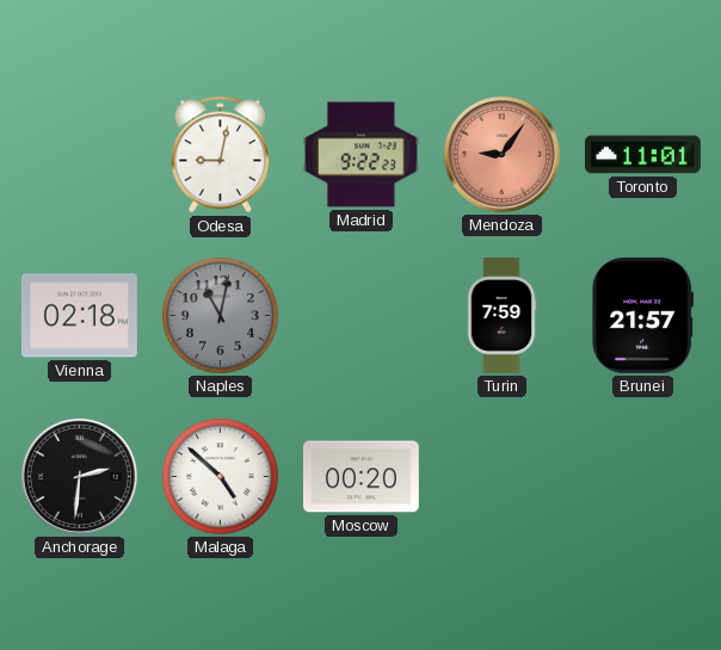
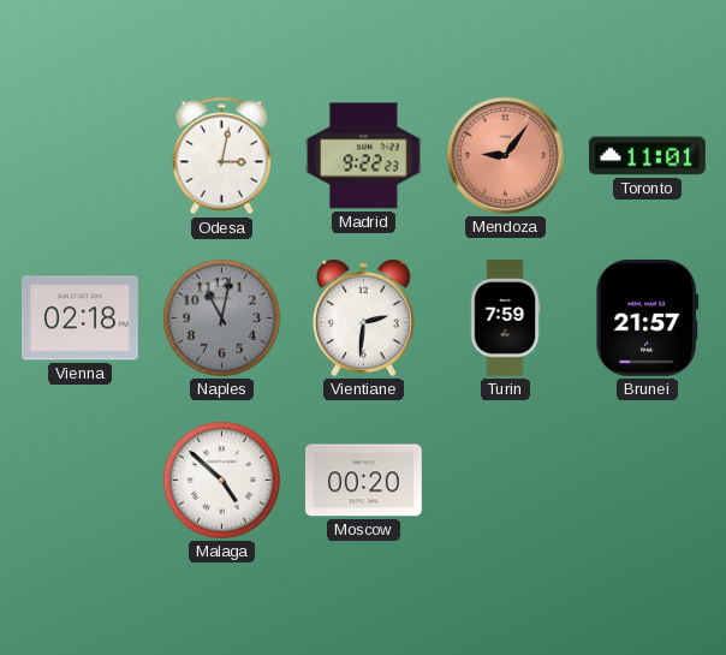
Odesa: 9:02 -> 3:02 (221, 156)
Vientiane: none -> 2:31 (363, 317)
Anchorage: 2:31 -> none (79, 476)
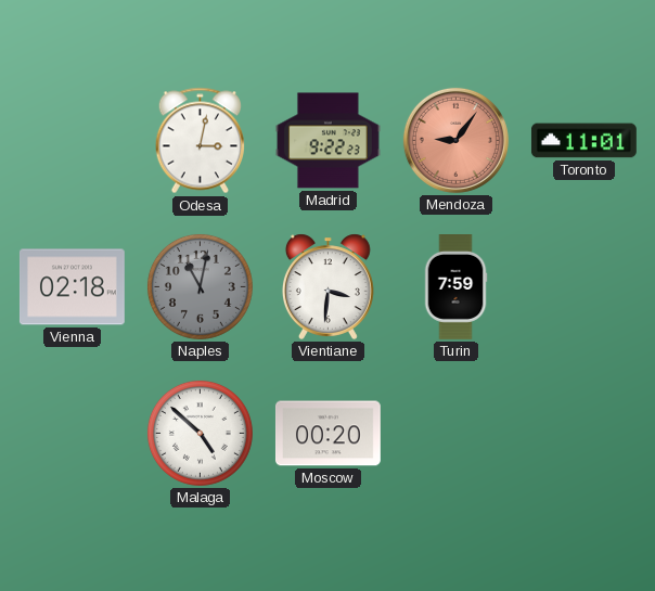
Vientiane: 2:31 -> 3:31 (327, 286)
Brunei: 21:57 -> none (648, 317)
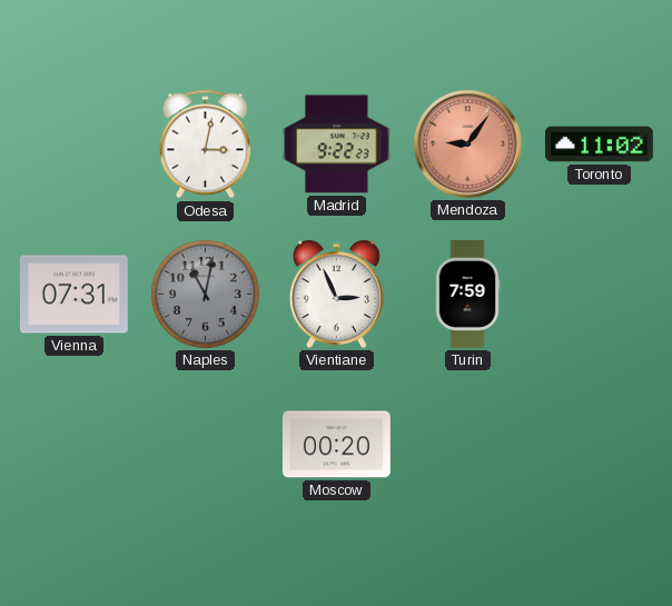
Toronto: 11:01 -> 11:02 (599, 145)
Vienna: 02:18 -> 07:31 (73, 295)
Vientiane: 3:31 -> 2:56 (336, 294)
Malaga: 4:52 -> none (200, 433)
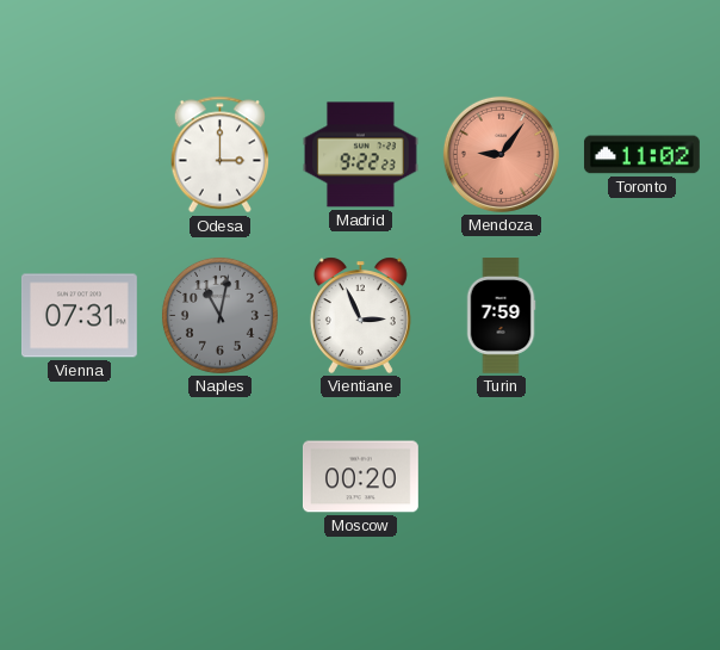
Odesa: 3:02 -> 3:00 (219, 155)
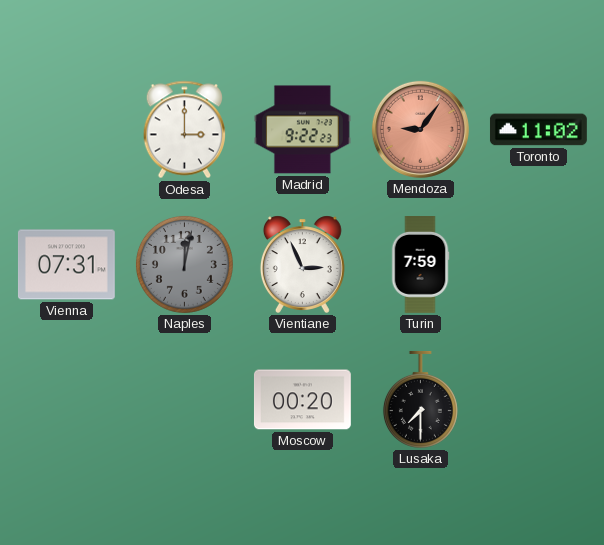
Naples: 11:02 -> 12:02 (184, 264)
Lusaka: none -> 7:30 (420, 399)
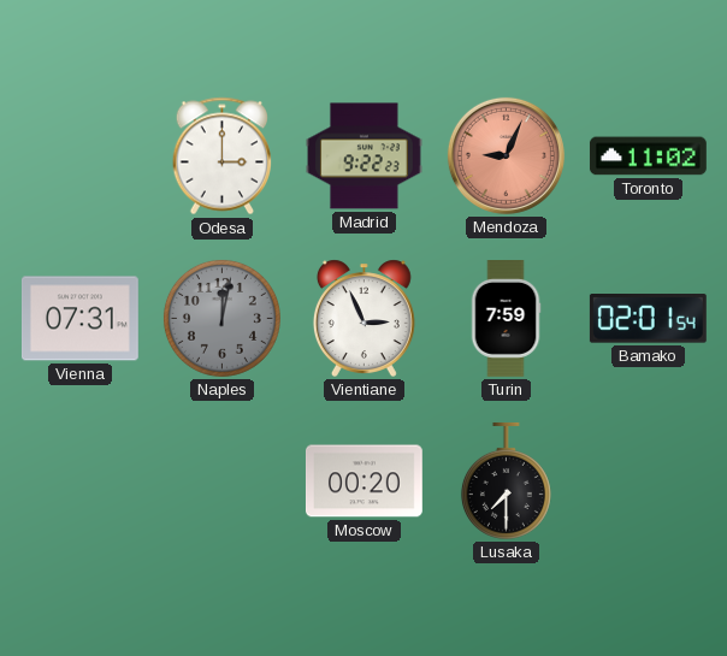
Mendoza: 9:06 -> 9:04 (506, 155)
Bamako: none -> 02:01 (648, 319)
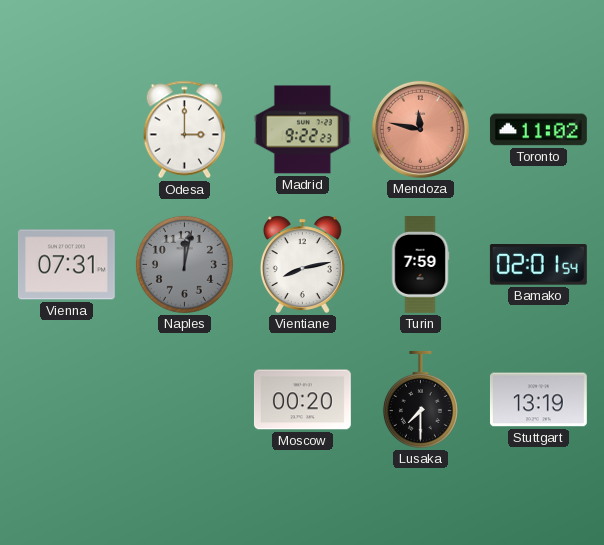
Mendoza: 9:04 -> 11:47 (420, 129)
Vientiane: 2:56 -> 8:13 (302, 264)
Stuttgart: none -> 13:19 (538, 400)
